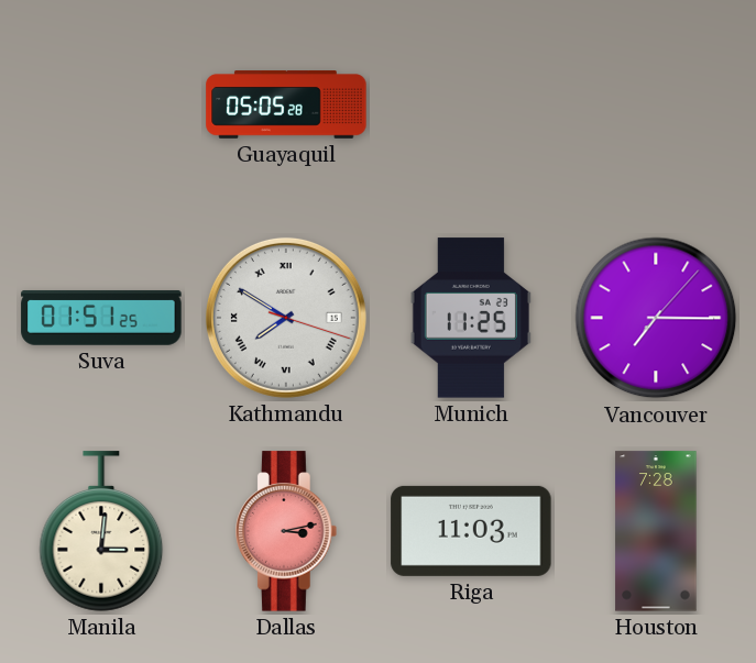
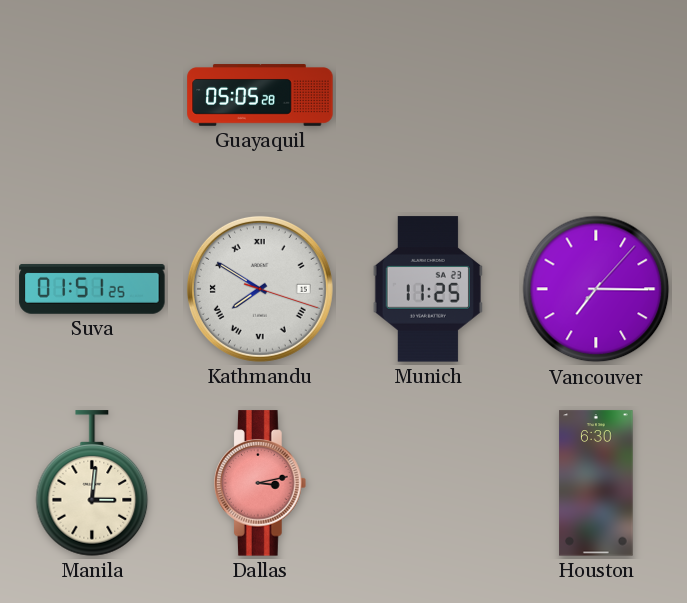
Riga: 11:03 -> none (471, 531)
Houston: 7:28 -> 6:30 (596, 483)
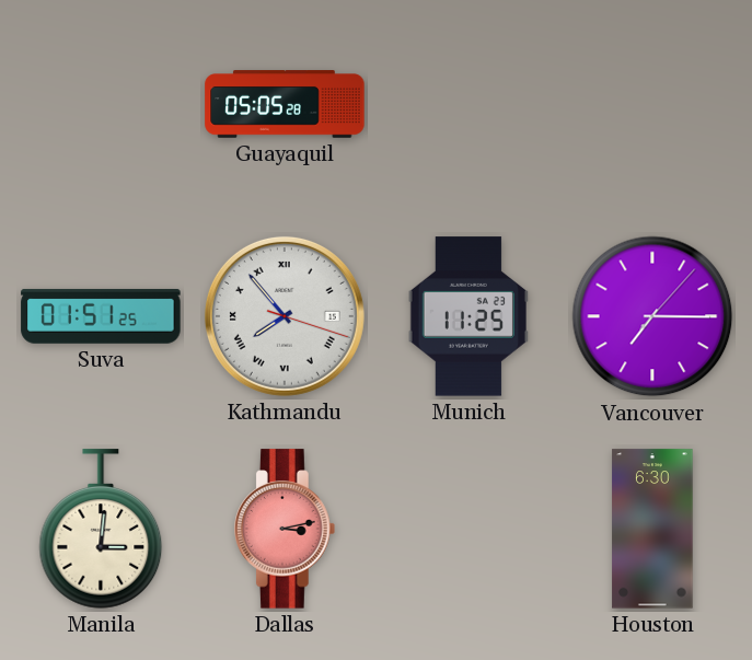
Kathmandu: 7:50 -> 7:53 (285, 316)
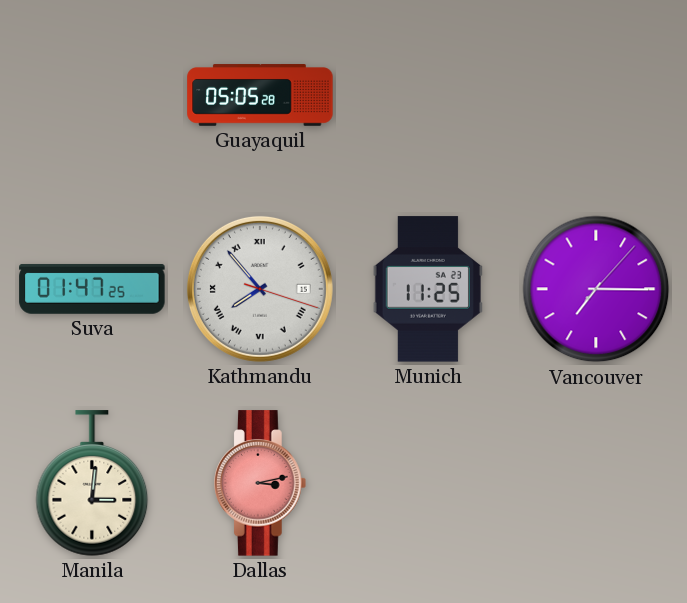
Suva: 01:51 -> 01:47 (92, 289)
Houston: 6:30 -> none (652, 529)
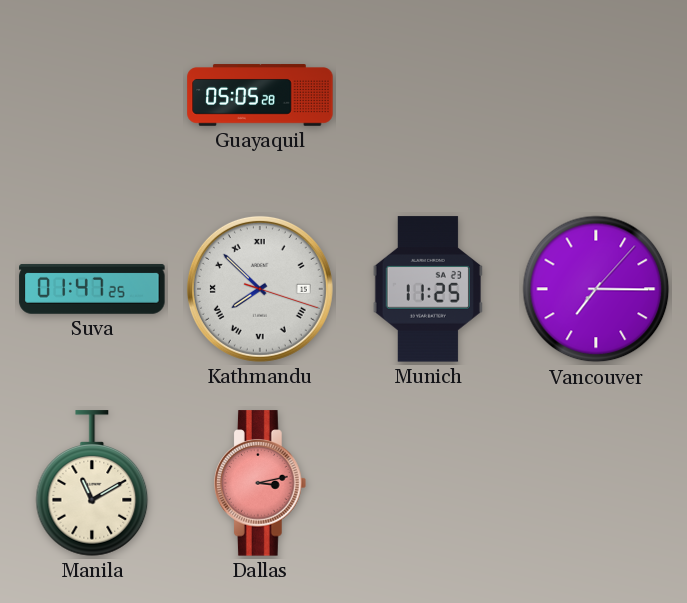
Kathmandu: 7:53 -> 7:52 (260, 289)
Manila: 3:01 -> 11:10 (92, 483)
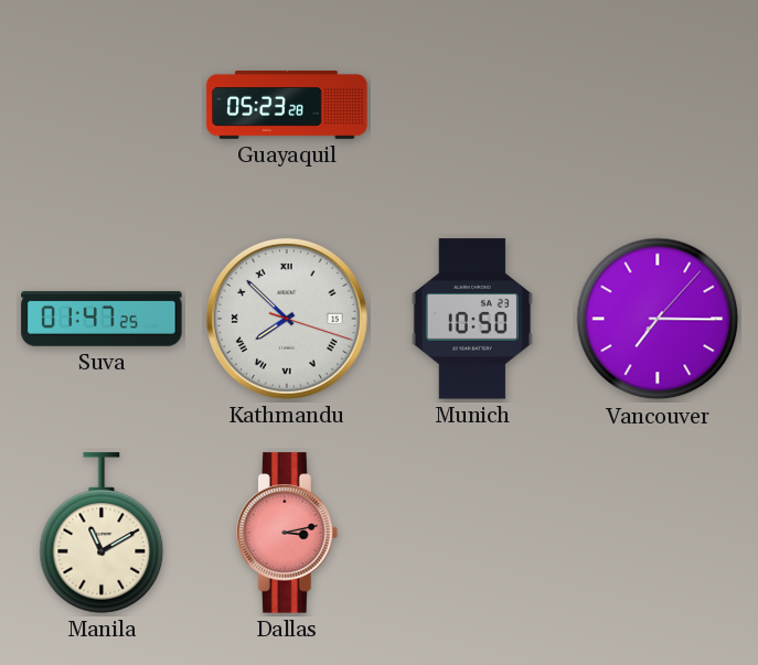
Guayaquil: 05:05 -> 05:23 (287, 105)
Munich: 11:25 -> 10:50 (472, 319)
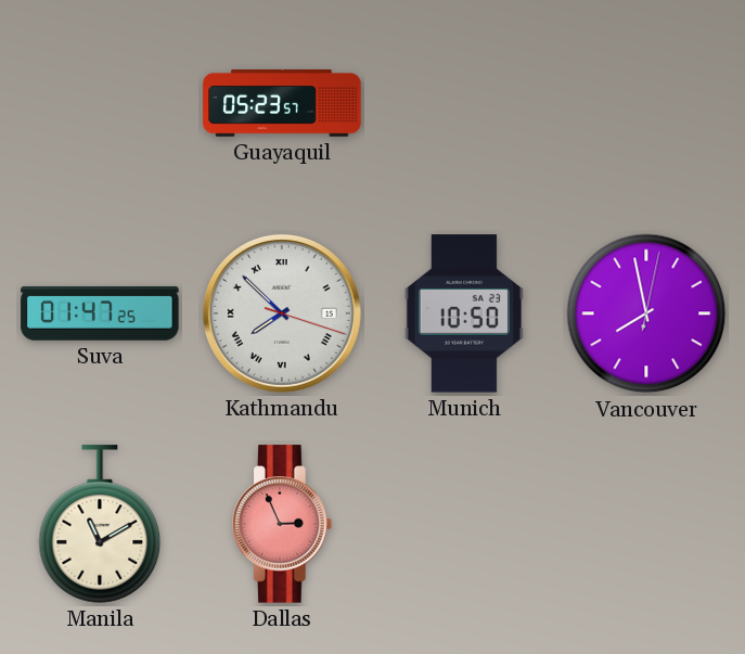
Guayaquil: 05:23:28 -> 05:23:57 (282, 103)
Vancouver: 7:15 -> 7:58 (646, 313)
Dallas: 3:13 -> 2:56 (282, 524)
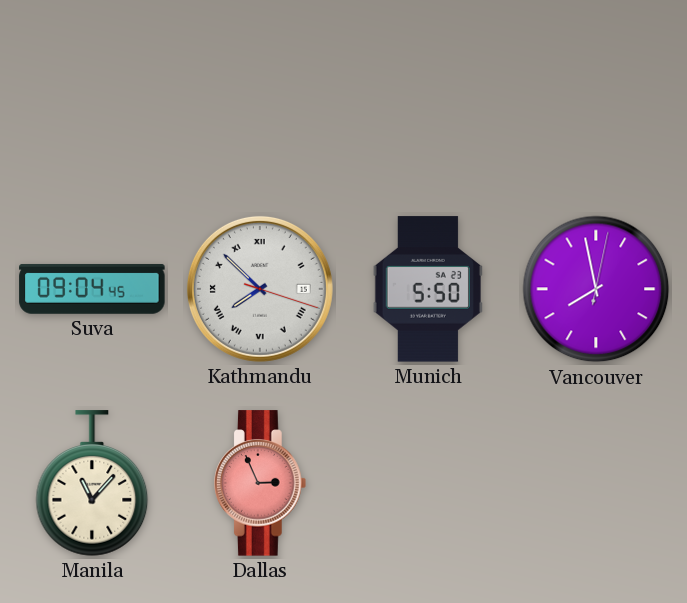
Guayaquil: 05:23 -> none (282, 103)
Suva: 01:47 -> 09:04 (92, 289)
Munich: 10:50 -> 5:50 (428, 289)
Manila: 11:10 -> 11:07 (92, 483)
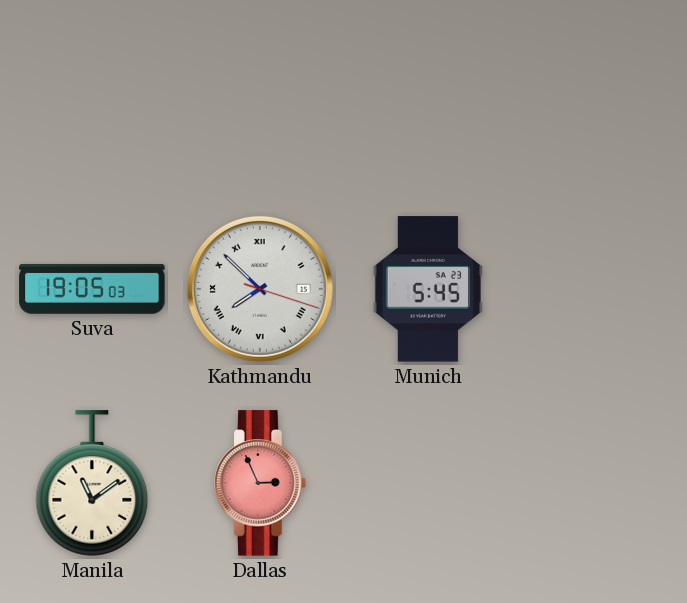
Suva: 09:04 -> 19:05 (92, 289)
Munich: 5:50 -> 5:45 (428, 289)
Vancouver: 7:58 -> none (596, 289)
Manila: 11:07 -> 11:09 (92, 483)
